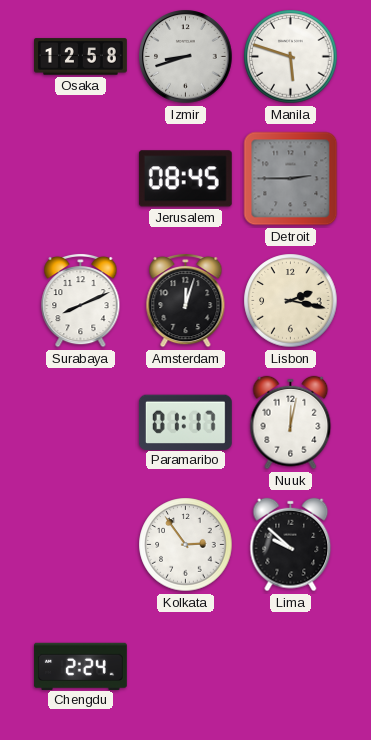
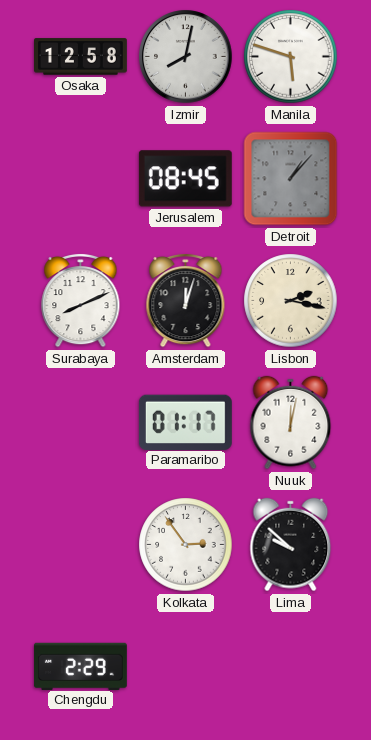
Izmir: 8:42 -> 8:02 (186, 57)
Detroit: 2:45 -> 1:07 (291, 179)
Chengdu: 2:24 -> 2:29 (80, 666)
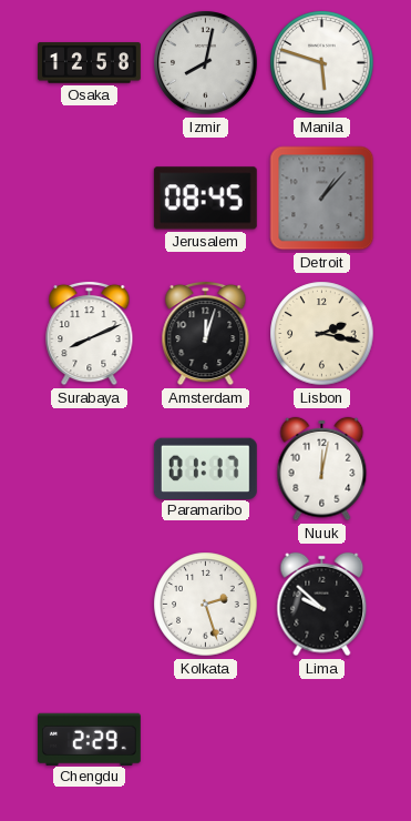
Kolkata: 2:54 -> 2:27 (206, 605)
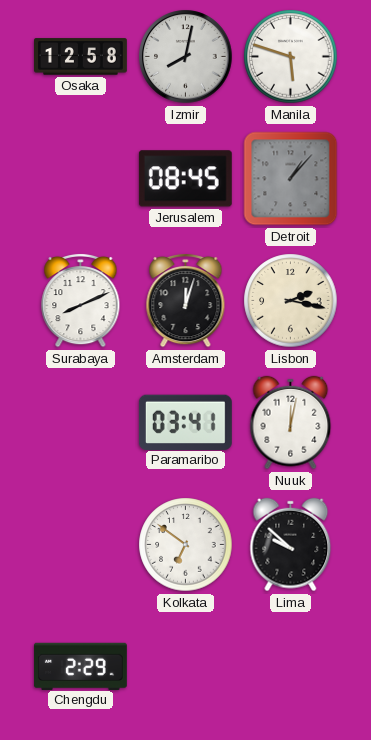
Paramaribo: 01:17 -> 03:41 (185, 422)
Kolkata: 2:27 -> 6:51 (186, 545)
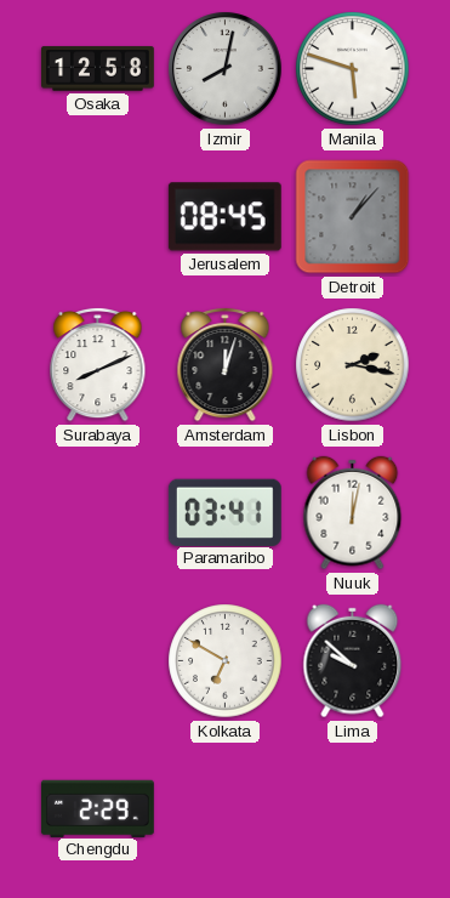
Kolkata: 6:51 -> 6:50 (226, 661)
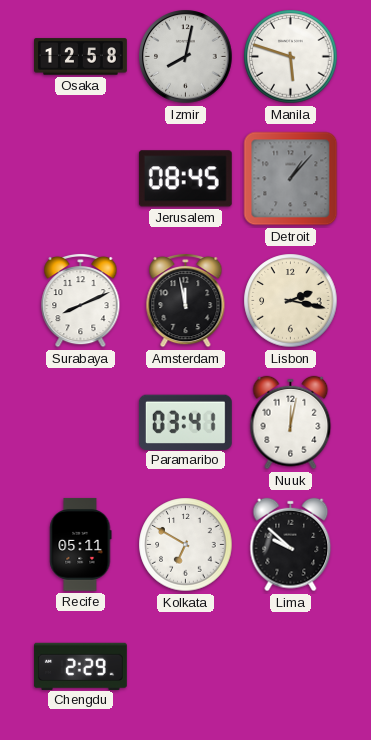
Amsterdam: 12:03 -> 11:58 (186, 300)
Recife: none -> 05:11 (81, 544)
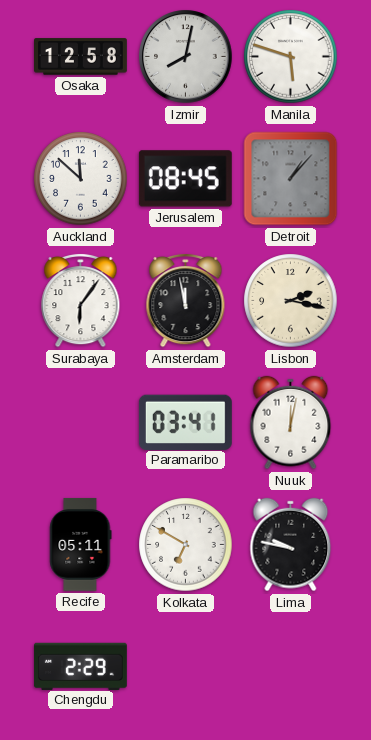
Auckland: none -> 11:52 (81, 179)
Surabaya: 8:11 -> 6:06 (81, 300)
Lima: 9:52 -> 9:47 (291, 545)
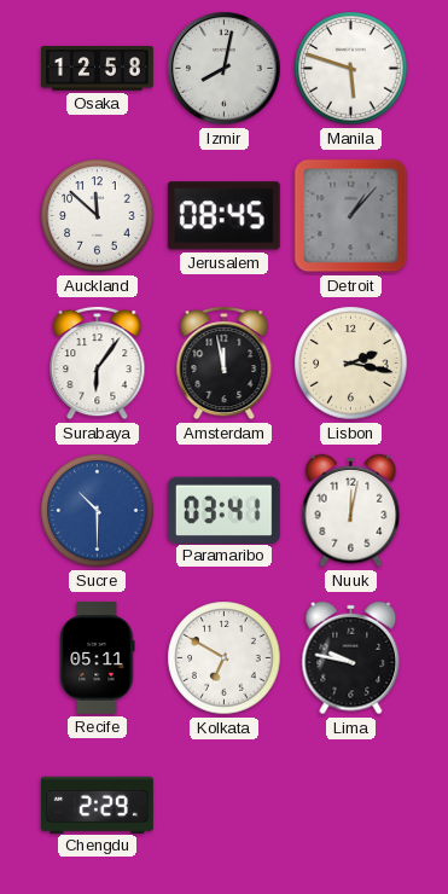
Sucre: none -> 10:30 (98, 511)
